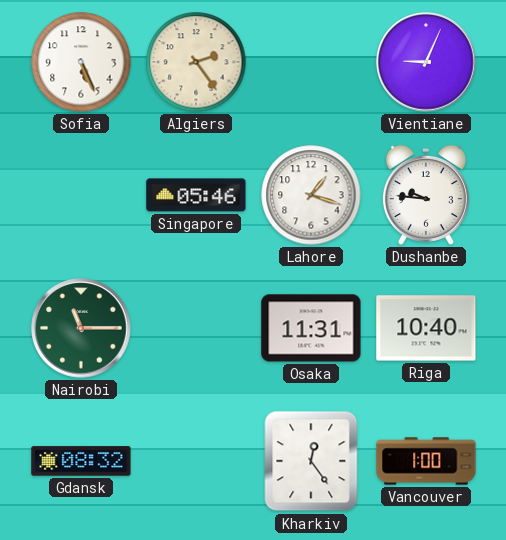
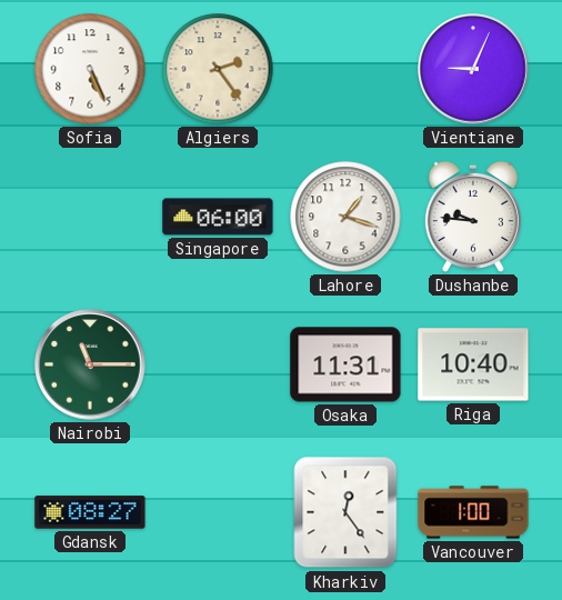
Singapore: 05:46 -> 06:00 (218, 217)
Gdansk: 08:32 -> 08:27 (90, 512)
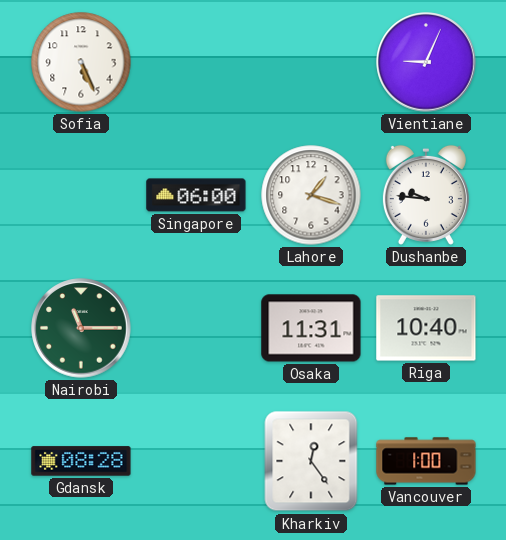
Algiers: 2:24 -> none (218, 69)
Gdansk: 08:27 -> 08:28 (81, 461)
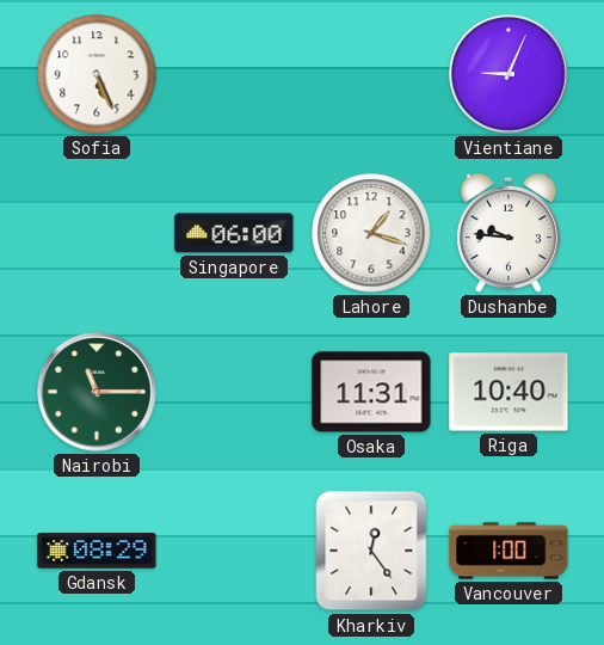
Gdansk: 08:28 -> 08:29 (97, 551)
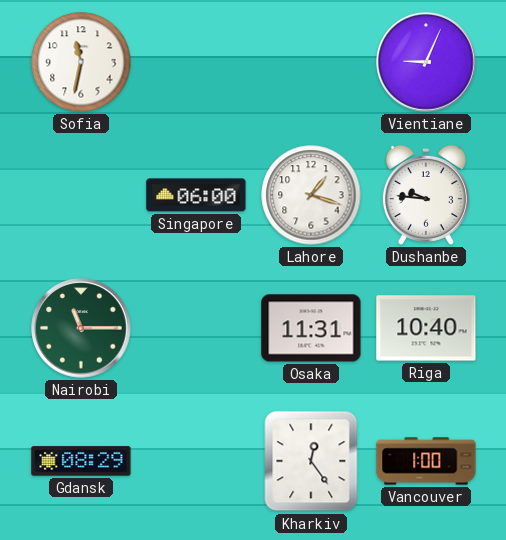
Sofia: 5:26 -> 11:32 (81, 62)
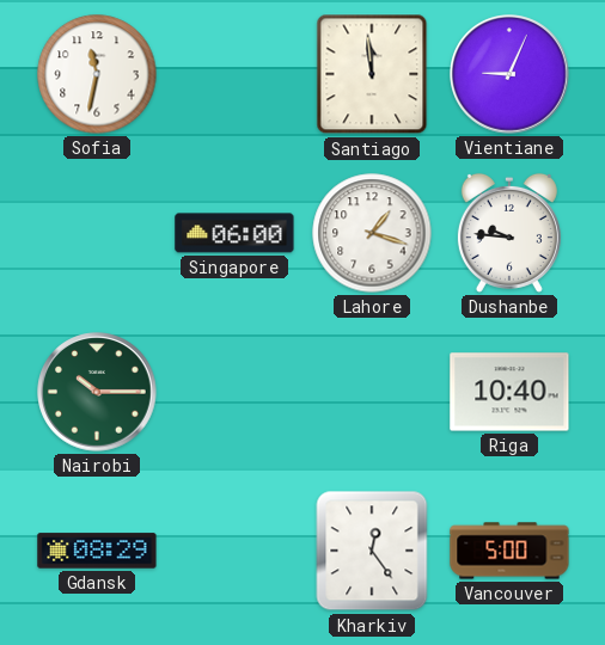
Santiago: none -> 11:59 (372, 74)
Nairobi: 11:15 -> 10:15 (97, 392)
Osaka: 11:31 -> none (311, 328)
Vancouver: 1:00 -> 5:00 (509, 551)
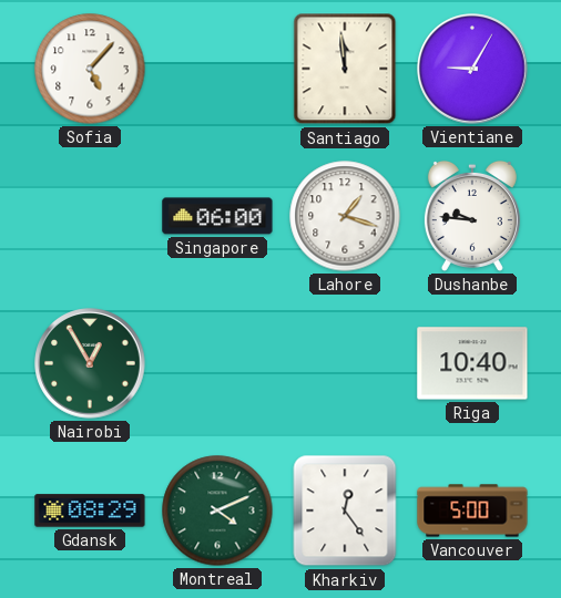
Sofia: 11:32 -> 5:07 (90, 69)
Vientiane: 9:04 -> 9:05 (472, 69)
Nairobi: 10:15 -> 12:55 (90, 363)
Montreal: none -> 4:11 (217, 511)
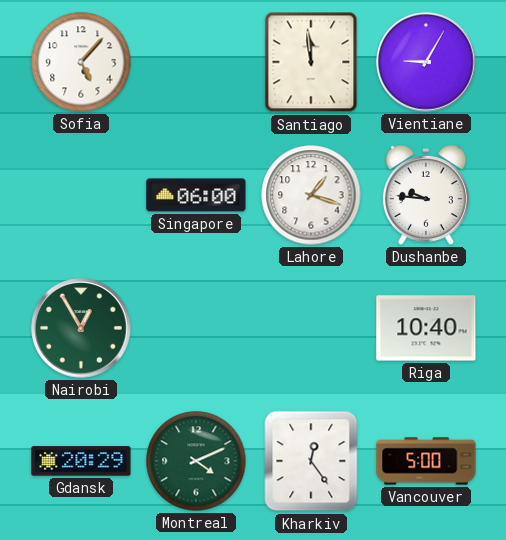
Gdansk: 08:29 -> 20:29 (81, 461)
